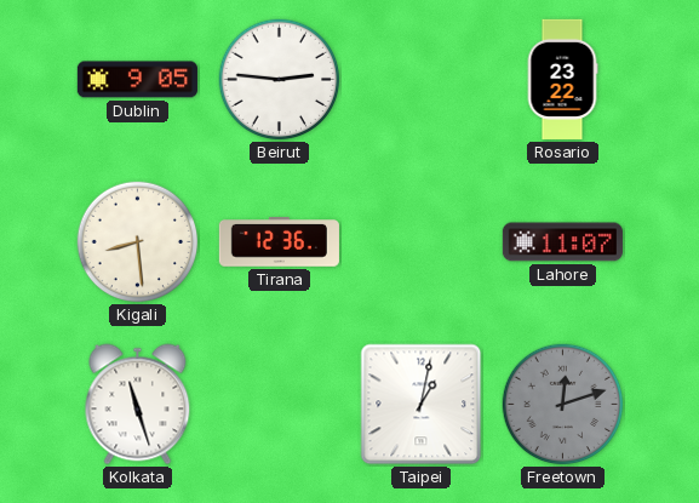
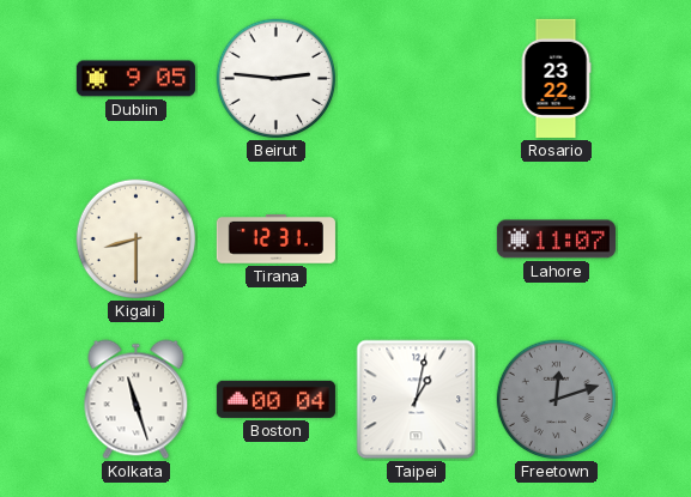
Kigali: 8:29 -> 8:30 (137, 240)
Tirana: 12:36 -> 12:31 (275, 240)
Boston: none -> 00:04 (275, 399)
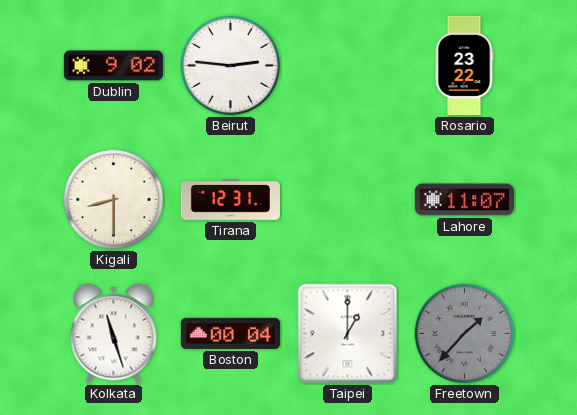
Dublin: 9:05 -> 9:02 (113, 66)
Taipei: 1:02 -> 1:00 (348, 334)
Freetown: 12:12 -> 1:37 (465, 334)
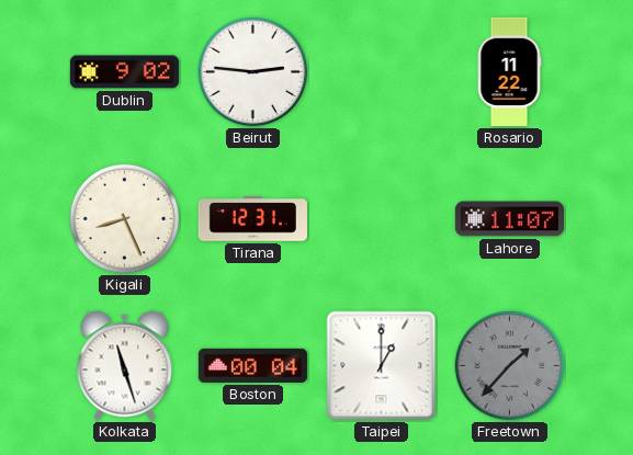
Rosario: 23:22 -> 11:22 (509, 71)
Kigali: 8:30 -> 8:26 (125, 219)
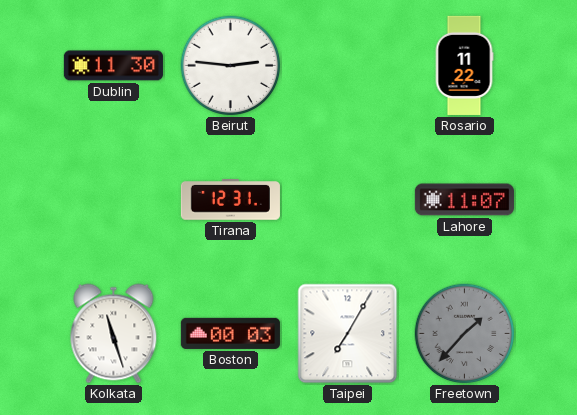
Dublin: 9:02 -> 11:30 (113, 66)
Kigali: 8:26 -> none (125, 219)
Boston: 00:04 -> 00:03 (230, 333)
Taipei: 1:00 -> 7:05 (348, 334)
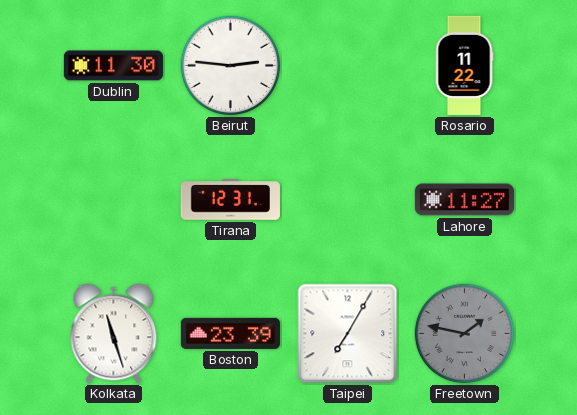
Lahore: 11:07 -> 11:27 (464, 200)
Boston: 00:03 -> 23:39 (230, 333)
Freetown: 1:37 -> 1:47 (465, 334)
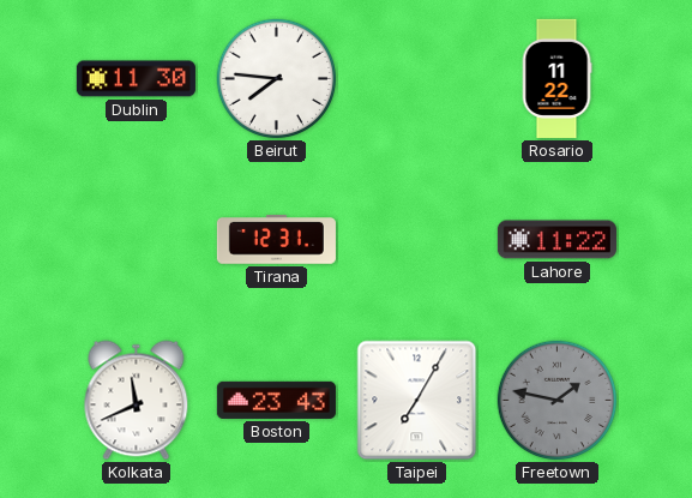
Beirut: 2:46 -> 7:46 (277, 79)
Lahore: 11:27 -> 11:22 (556, 240)
Kolkata: 11:27 -> 11:41 (137, 401)
Boston: 23:39 -> 23:43 (276, 400)
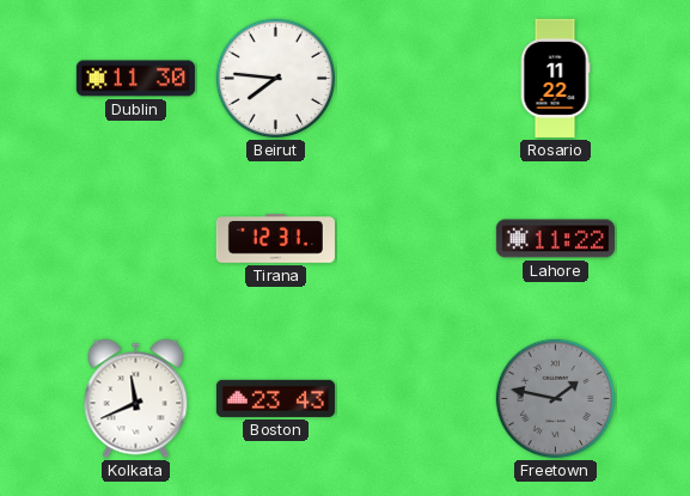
Taipei: 7:05 -> none (417, 401)
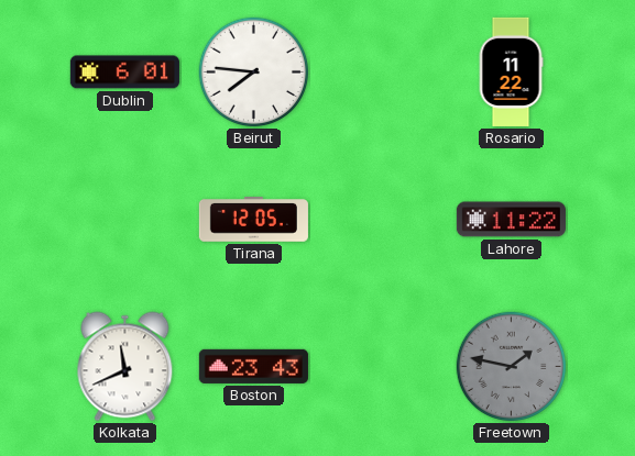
Dublin: 11:30 -> 6:01 (124, 73)
Tirana: 12:31 -> 12:05 (253, 220)
